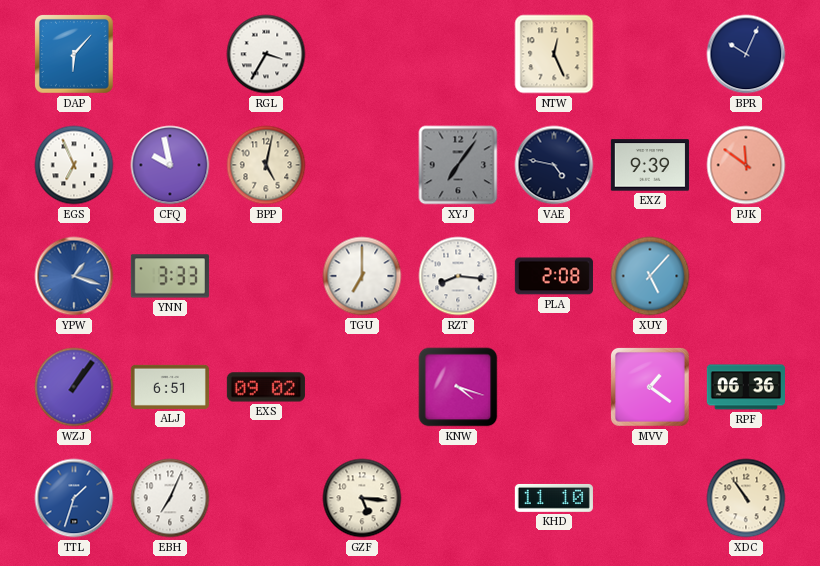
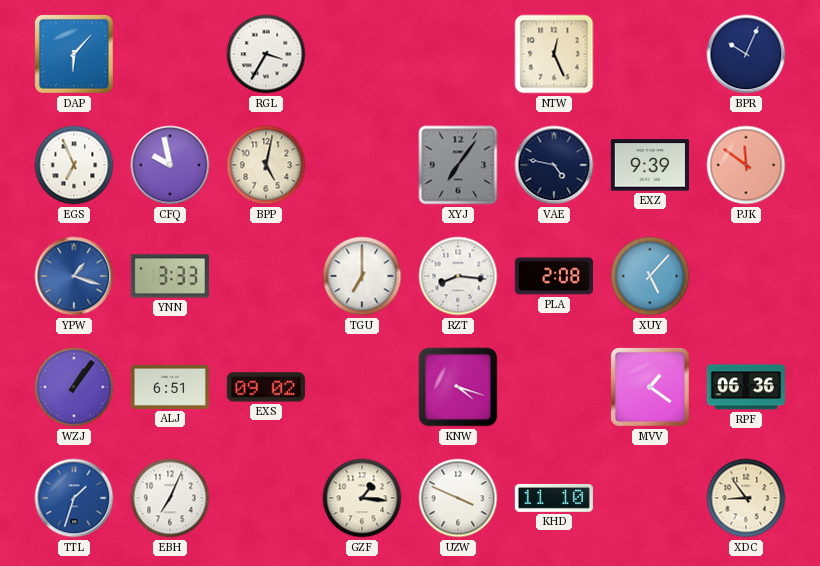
GZF: 5:16 -> 1:16 (362, 498)
UZW: none -> 3:49 (458, 498)
XDC: 10:54 -> 8:54 (746, 498)
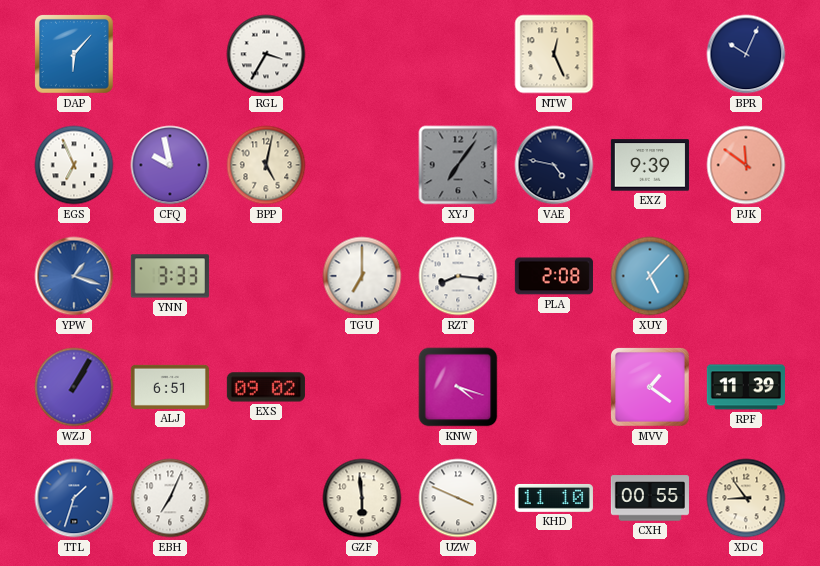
WZJ: 1:06 -> 1:05 (74, 387)
RPF: 06:36 -> 11:39 (746, 387)
GZF: 1:16 -> 5:59 (362, 498)
CXH: none -> 00:55 (650, 498)
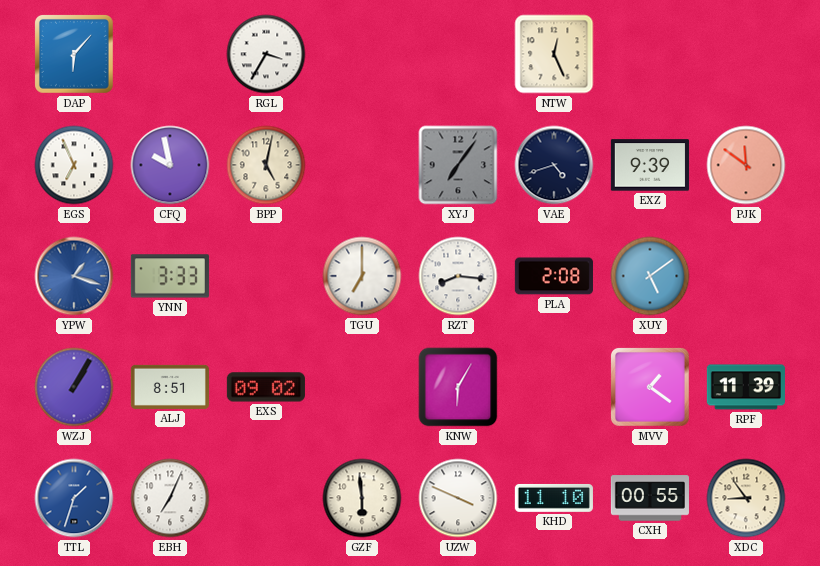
BPR: 10:04 -> none (746, 54)
VAE: 4:47 -> 4:42 (554, 165)
XUY: 5:07 -> 5:09 (650, 276)
ALJ: 6:51 -> 8:51 (170, 387)
KNW: 4:18 -> 6:05 (458, 387)
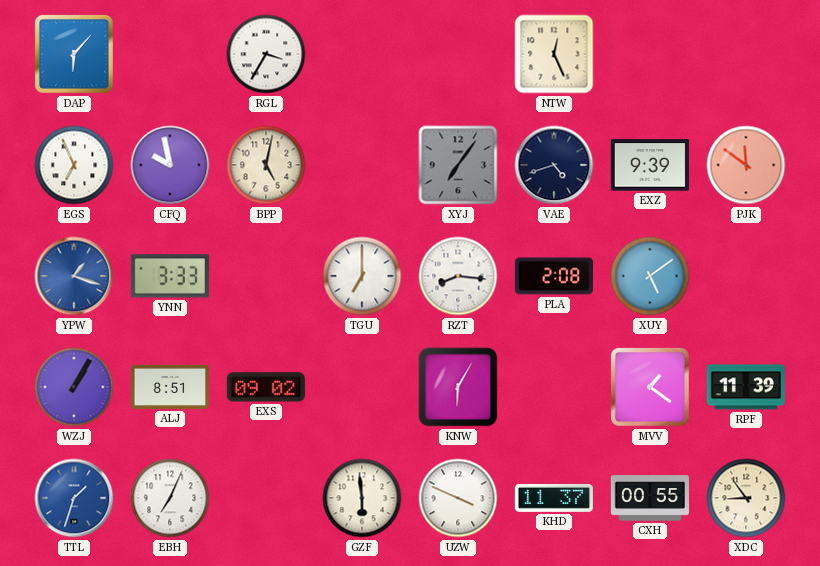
KHD: 11:10 -> 11:37 (554, 498)
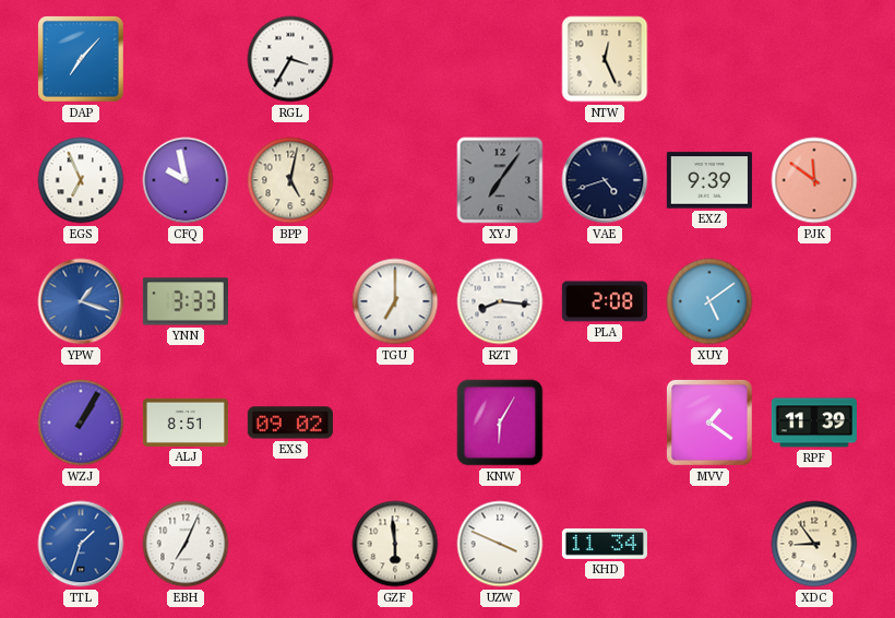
DAP: 6:07 -> 7:07 (81, 59)
KHD: 11:37 -> 11:34 (605, 544)
CXH: 00:55 -> none (650, 498)
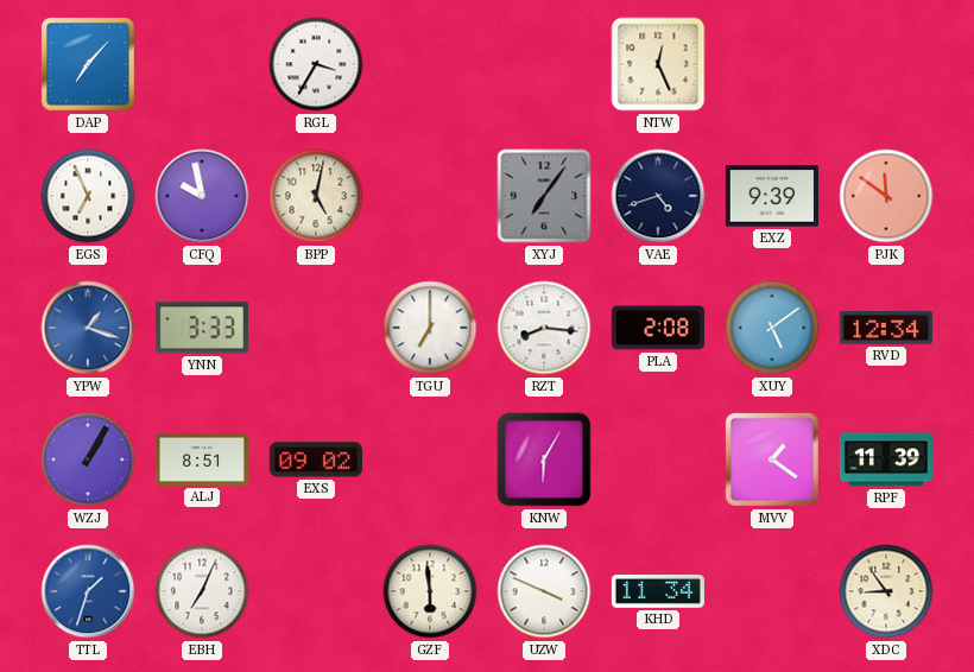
RVD: none -> 12:34 (886, 328)
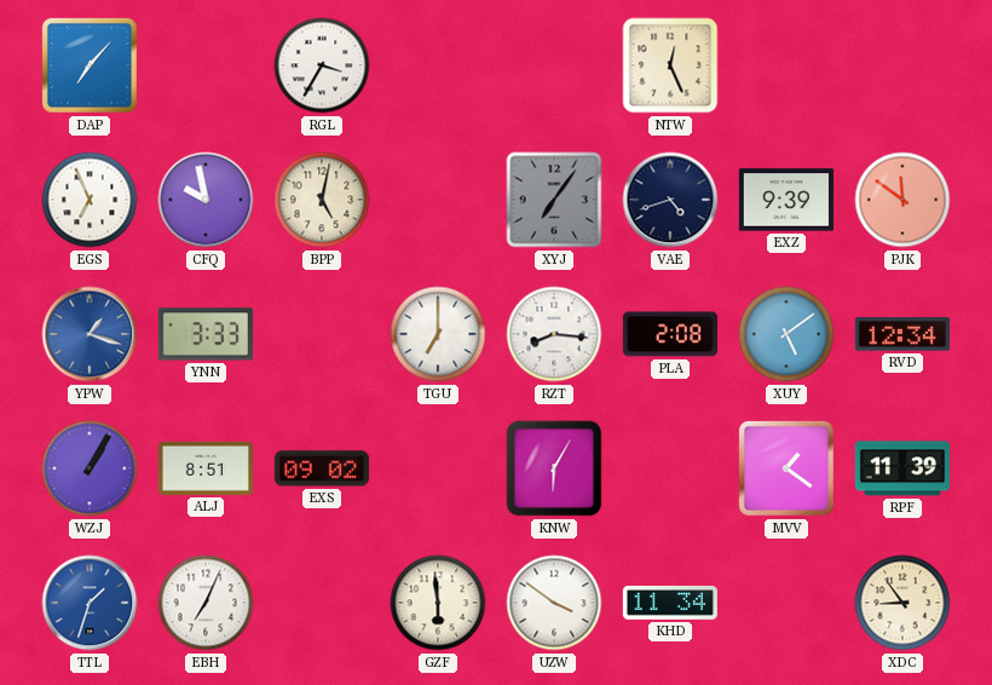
UZW: 3:49 -> 3:51 (554, 603)
